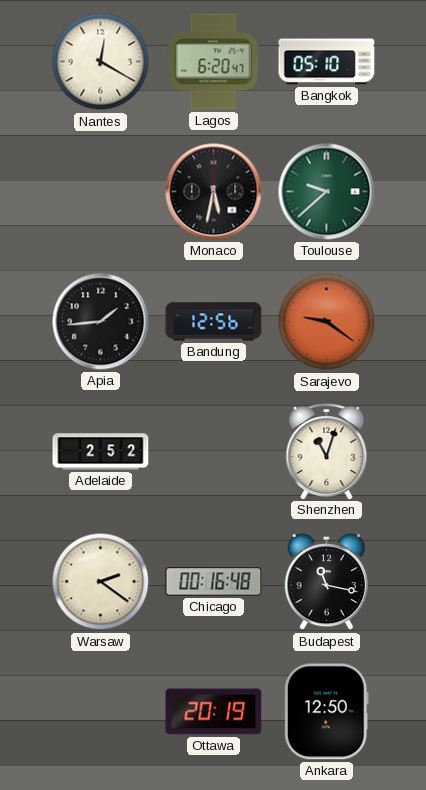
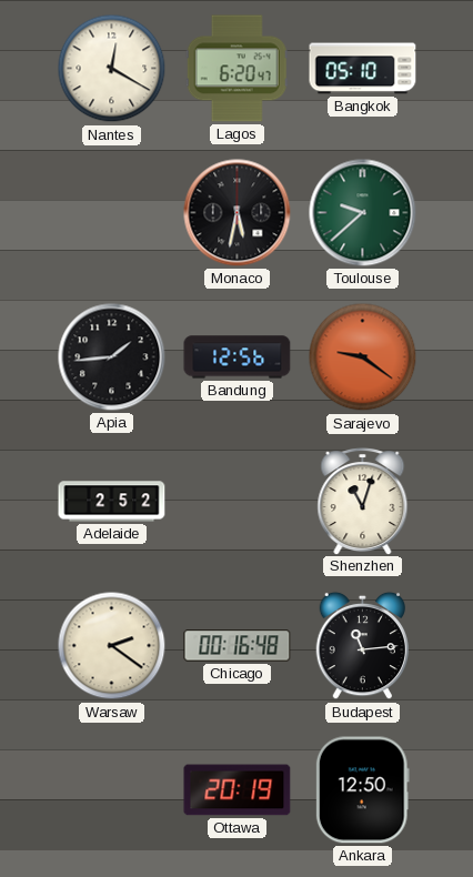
Budapest: 11:17 -> 11:14 (363, 646)
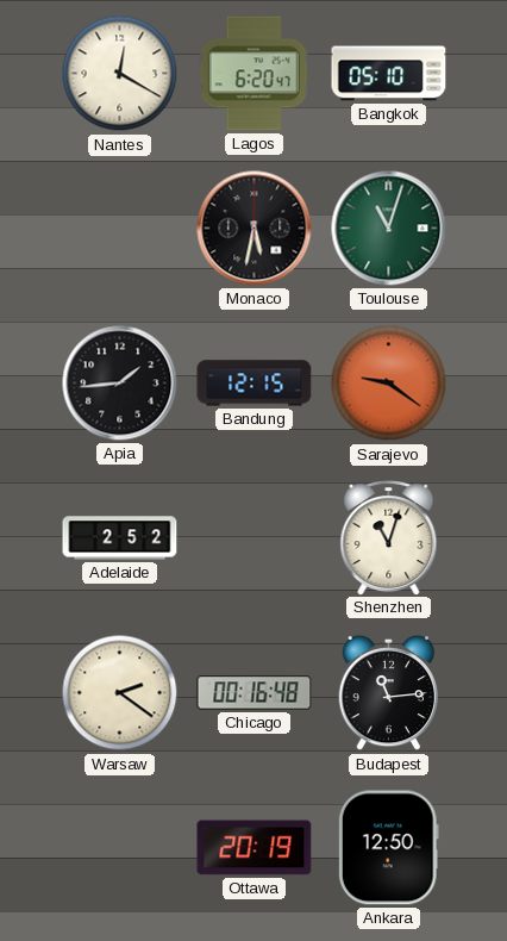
Toulouse: 9:38 -> 11:03 (389, 229)
Bandung: 12:56 -> 12:15 (255, 384)
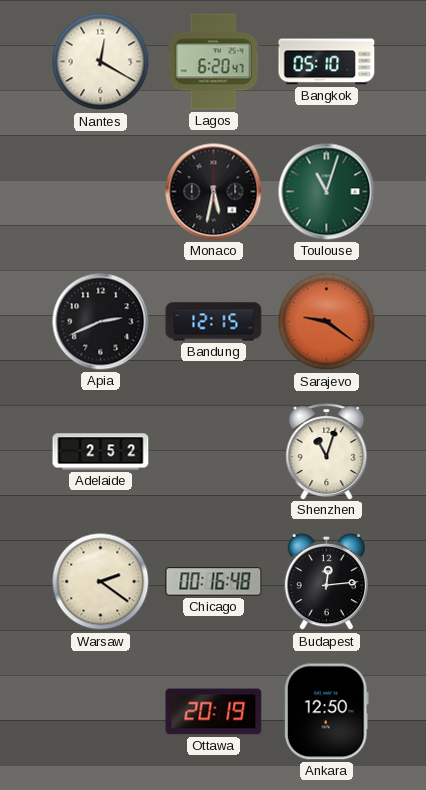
Apia: 1:44 -> 2:41 (101, 322)
Budapest: 11:14 -> 12:14 (327, 582)
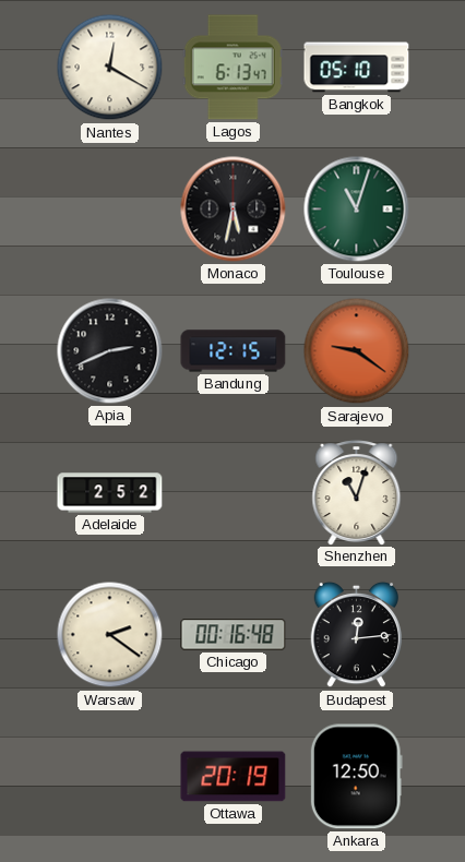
Lagos: 6:20 -> 6:13 (233, 68)
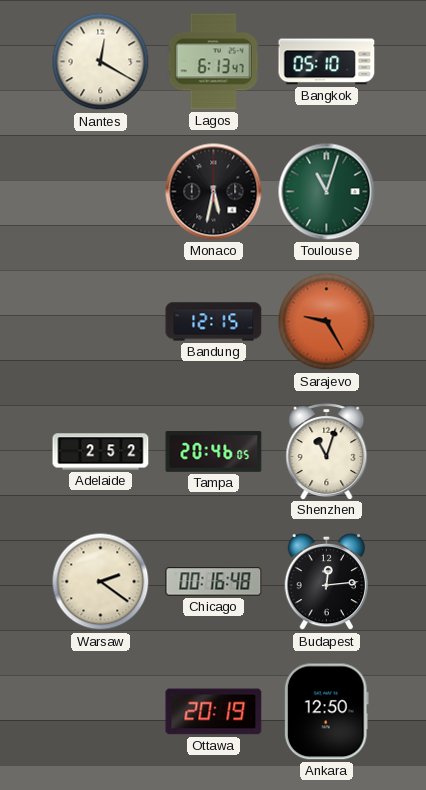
Apia: 2:41 -> none (110, 351)
Sarajevo: 9:21 -> 9:25 (327, 322)
Tampa: none -> 20:46 (214, 452)
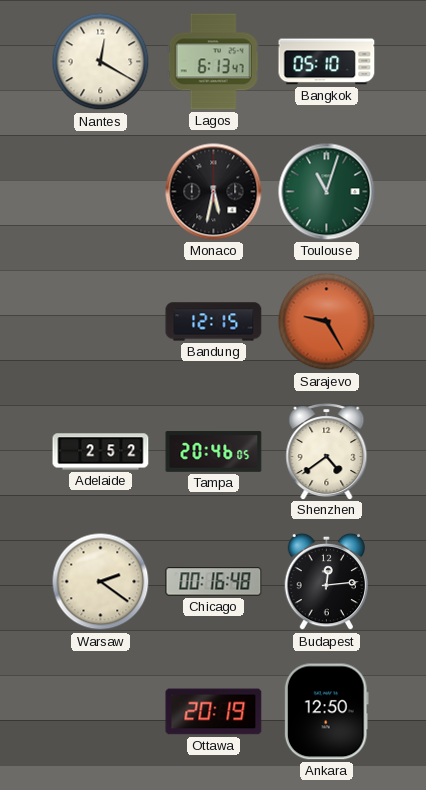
Shenzhen: 11:03 -> 4:39 (327, 452)
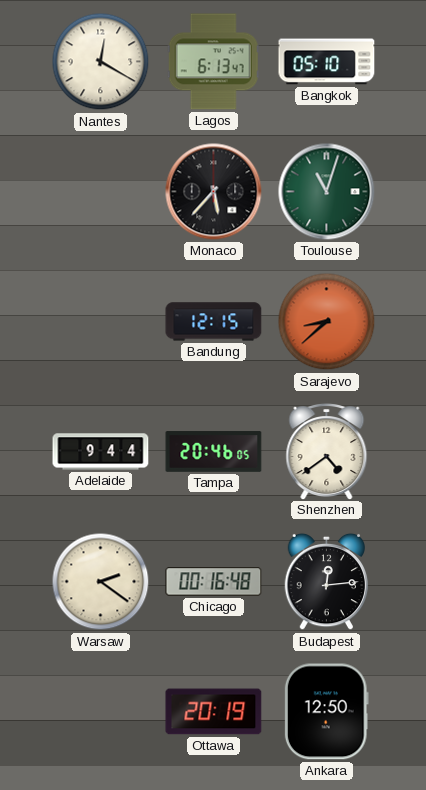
Monaco: 5:32 -> 5:37 (214, 192)
Sarajevo: 9:25 -> 8:38 (327, 322)
Adelaide: 2:52 -> 9:44 (101, 452)
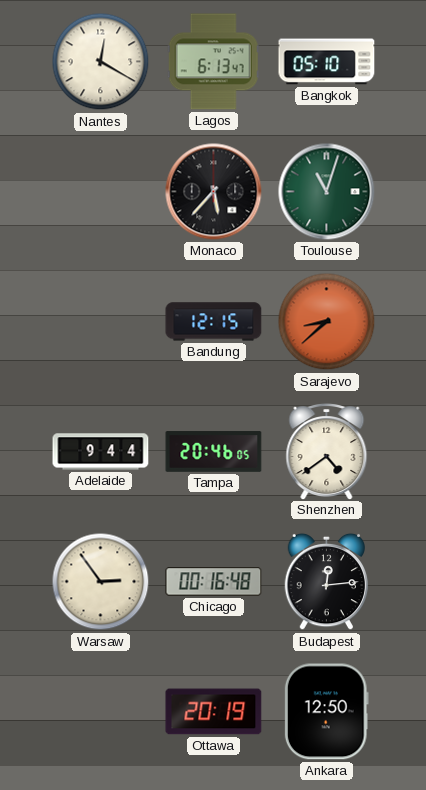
Warsaw: 2:21 -> 2:54 (101, 582)
